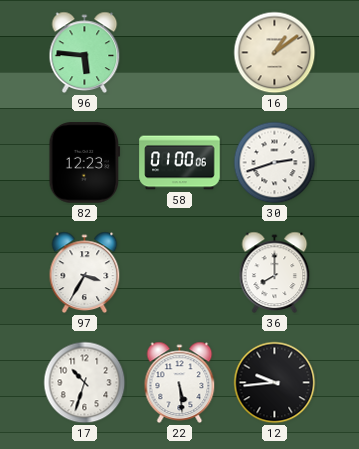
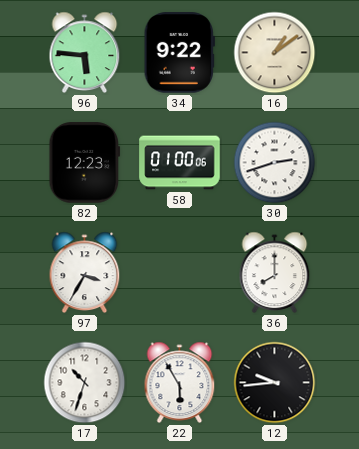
34: none -> 9:22 (179, 53)
22: 5:29 -> 5:55 (180, 383)
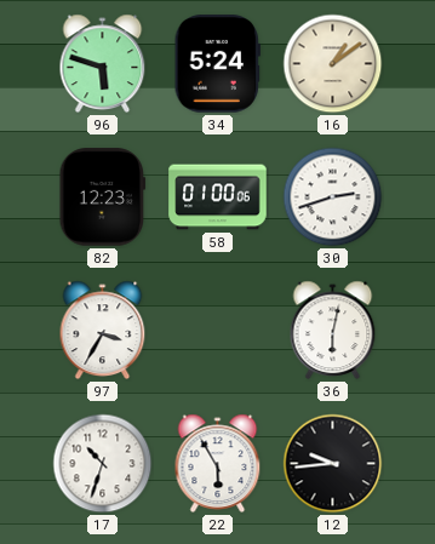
96: 5:46 -> 5:48 (103, 64)
34: 9:22 -> 5:24 (217, 64)
36: 8:00 -> 6:02 (333, 331)
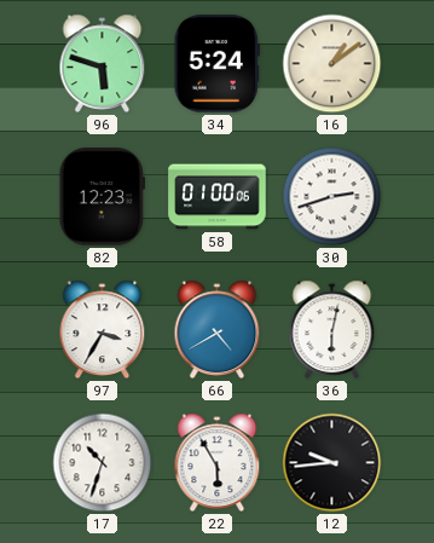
66: none -> 4:40 (218, 330)
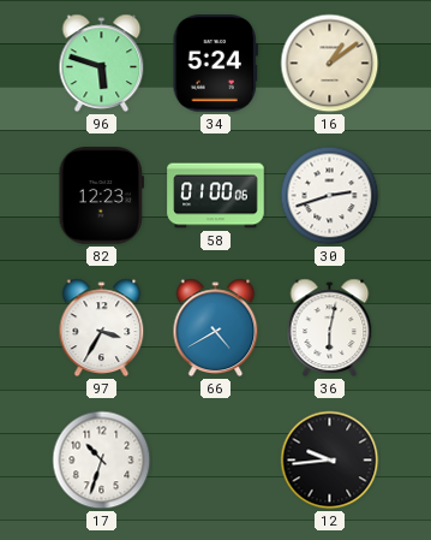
22: 5:55 -> none (218, 463)
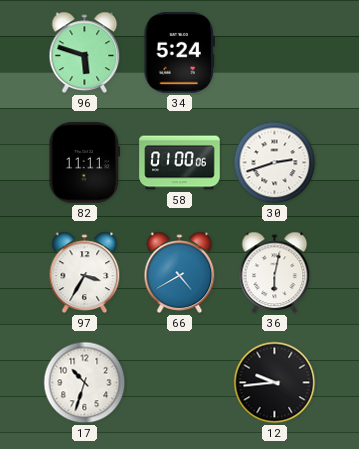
16: 1:09 -> none (330, 64)
82: 12:23 -> 11:11 (85, 163)
